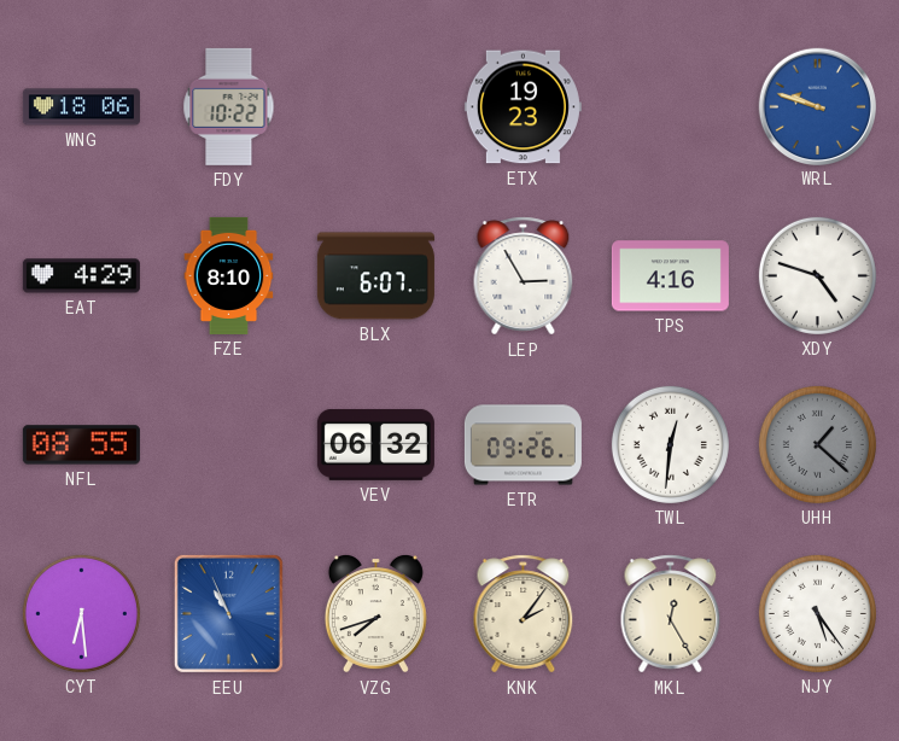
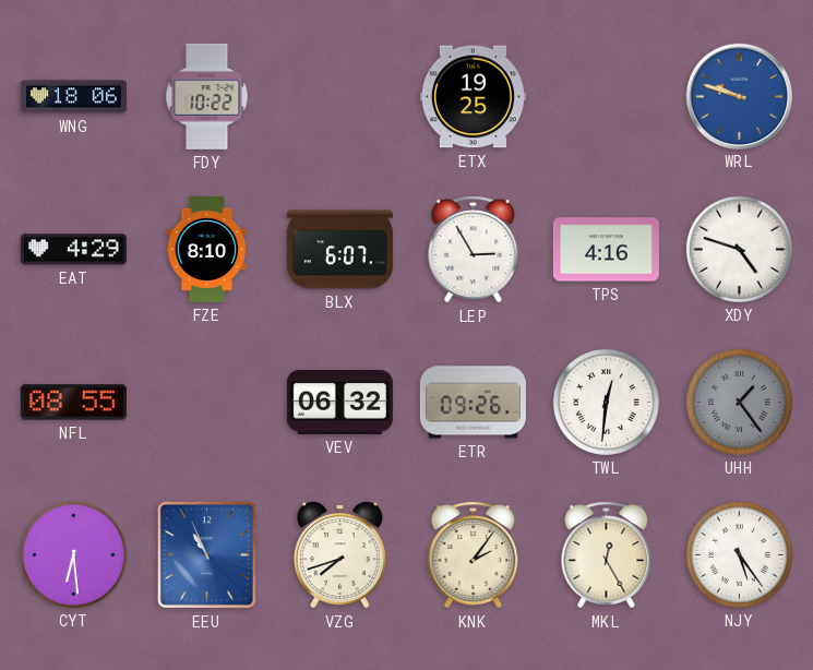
ETX: 19:23 -> 19:25 (473, 97)
UHH: 1:22 -> 1:24 (739, 402)
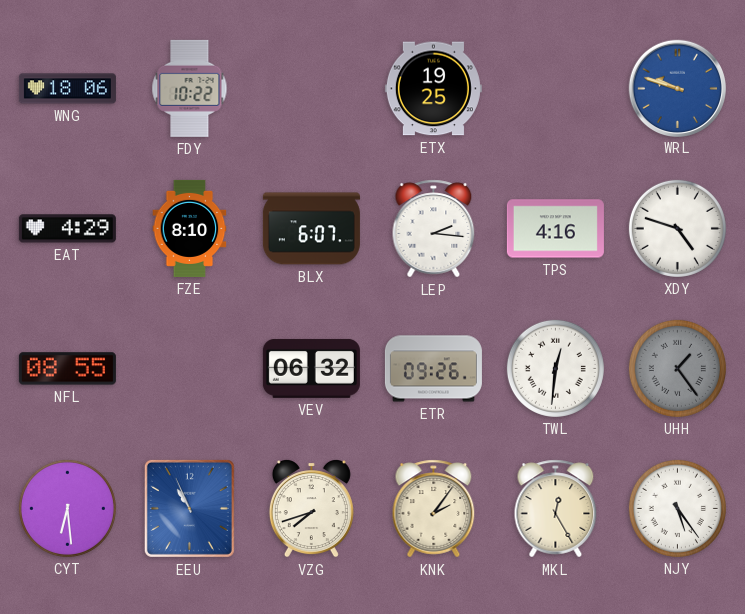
LEP: 2:55 -> 2:16 (434, 229)
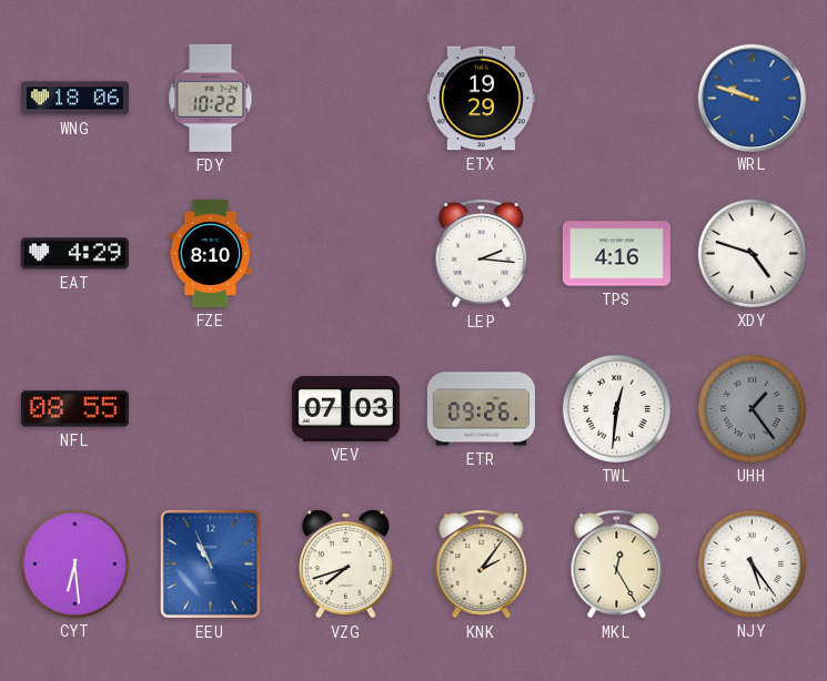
ETX: 19:25 -> 19:29 (481, 99)
BLX: 6:07 -> none (311, 229)
VEV: 06:32 -> 07:03 (345, 408)
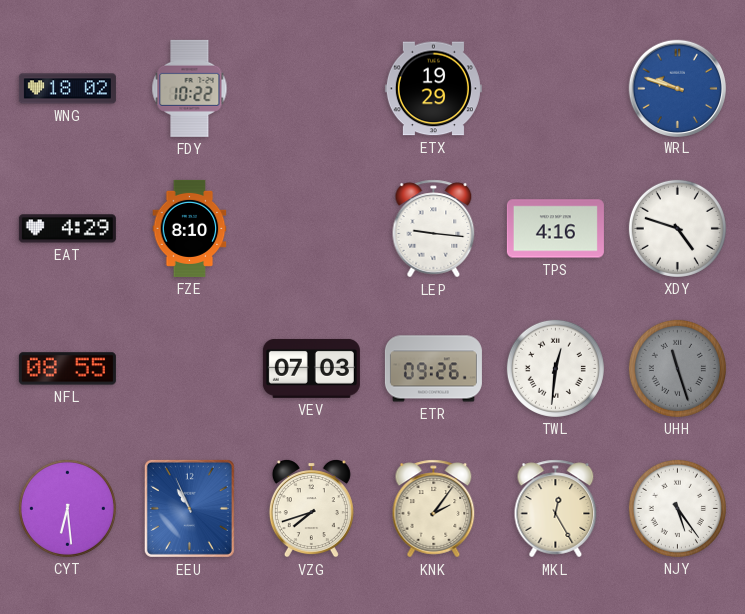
WNG: 18:06 -> 18:02 (67, 89)
LEP: 2:16 -> 9:16 (434, 229)
UHH: 1:24 -> 11:27 (677, 368)
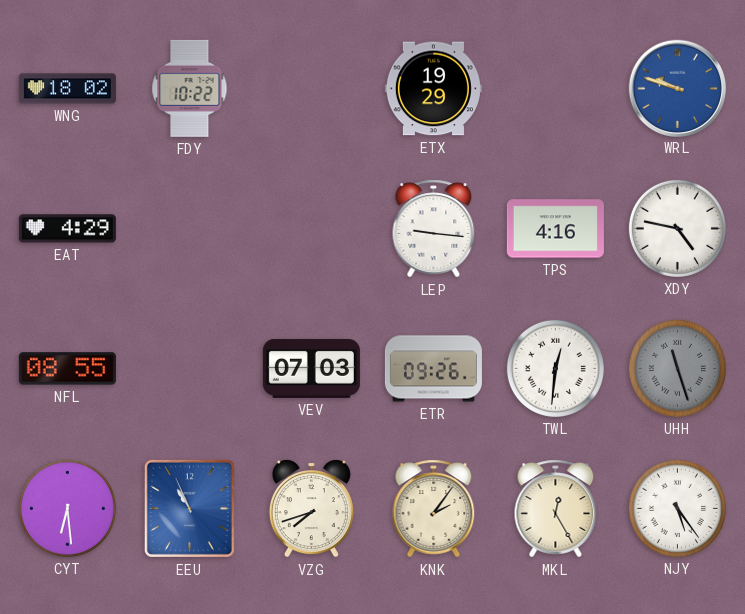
FZE: 8:10 -> none (190, 228)
XDY: 4:48 -> 4:47 (677, 228)
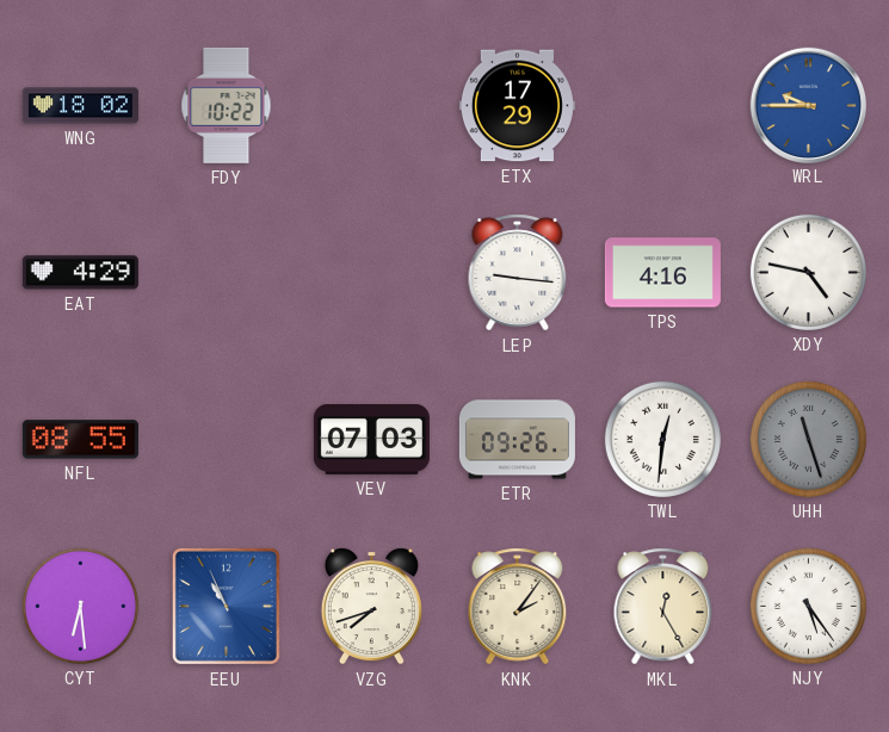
ETX: 19:29 -> 17:29 (517, 106)
WRL: 9:48 -> 9:45 (808, 105)
